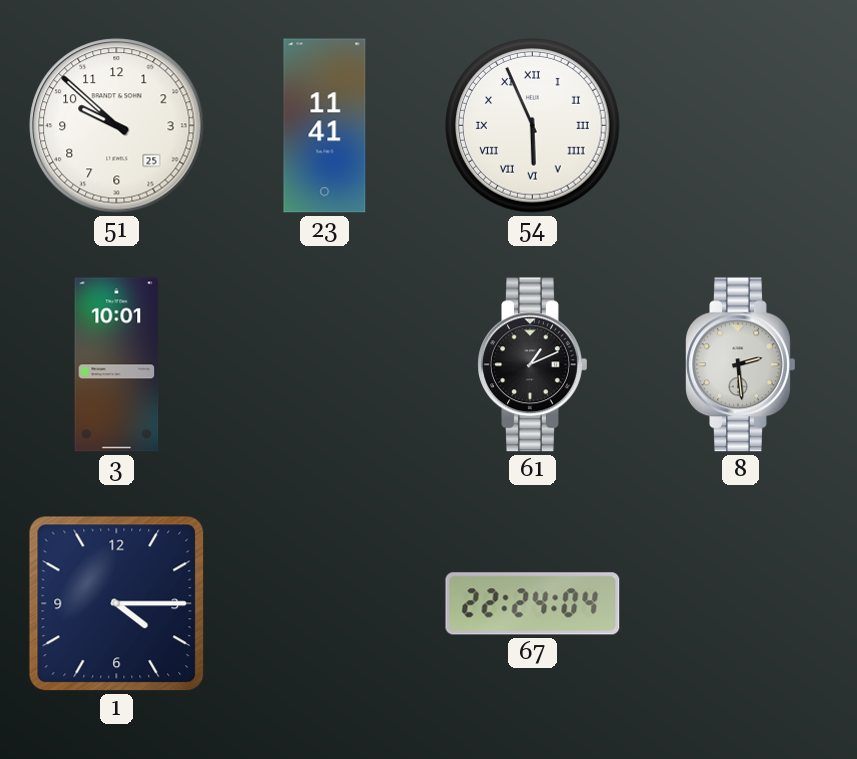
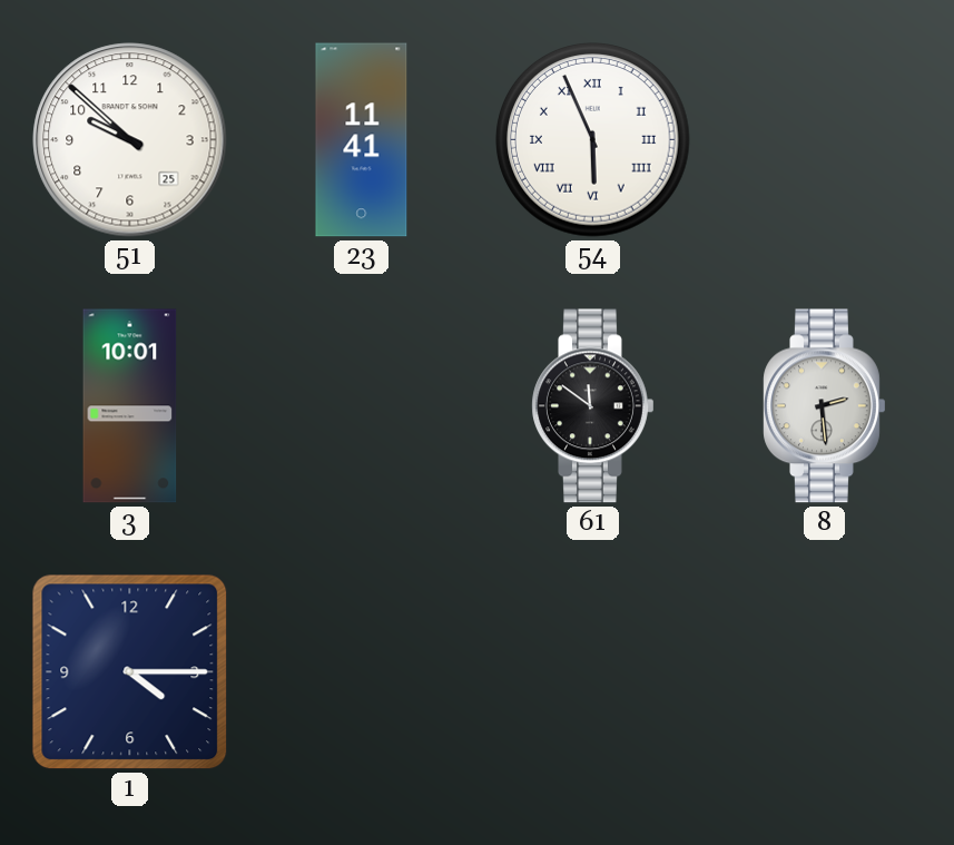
61: 1:11 -> 11:51 (593, 406)
67: 22:24 -> none (533, 604)
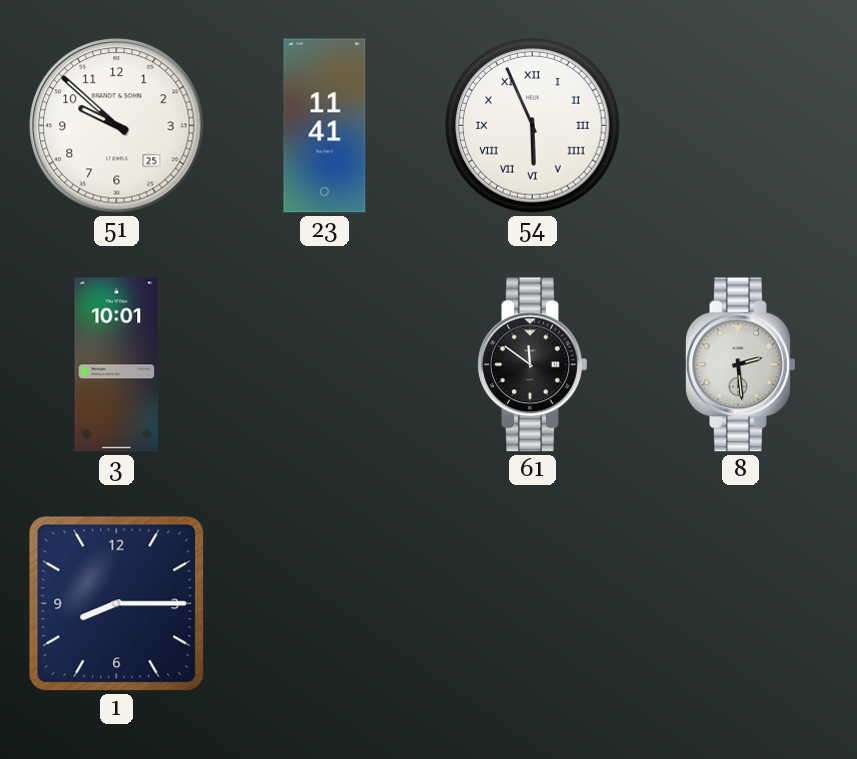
1: 4:15 -> 8:15 (117, 604)
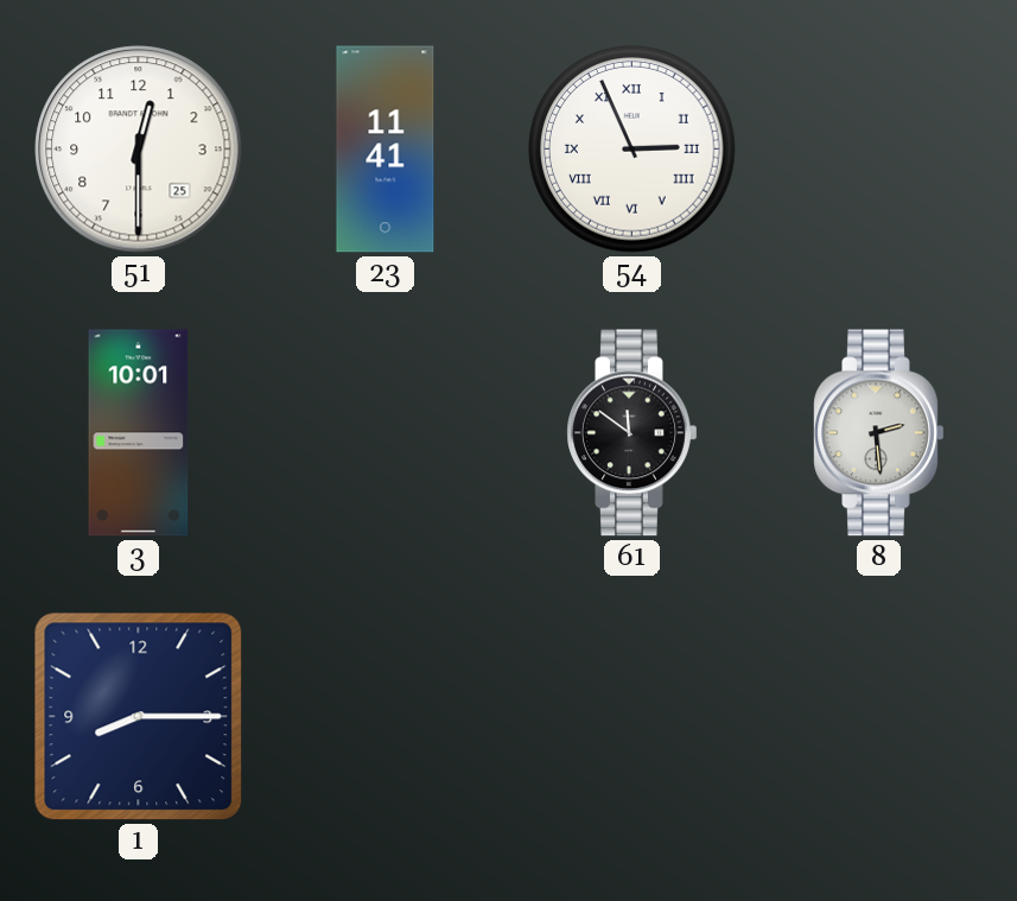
51: 9:52 -> 12:30 (139, 150)
54: 5:56 -> 2:56 (633, 150)
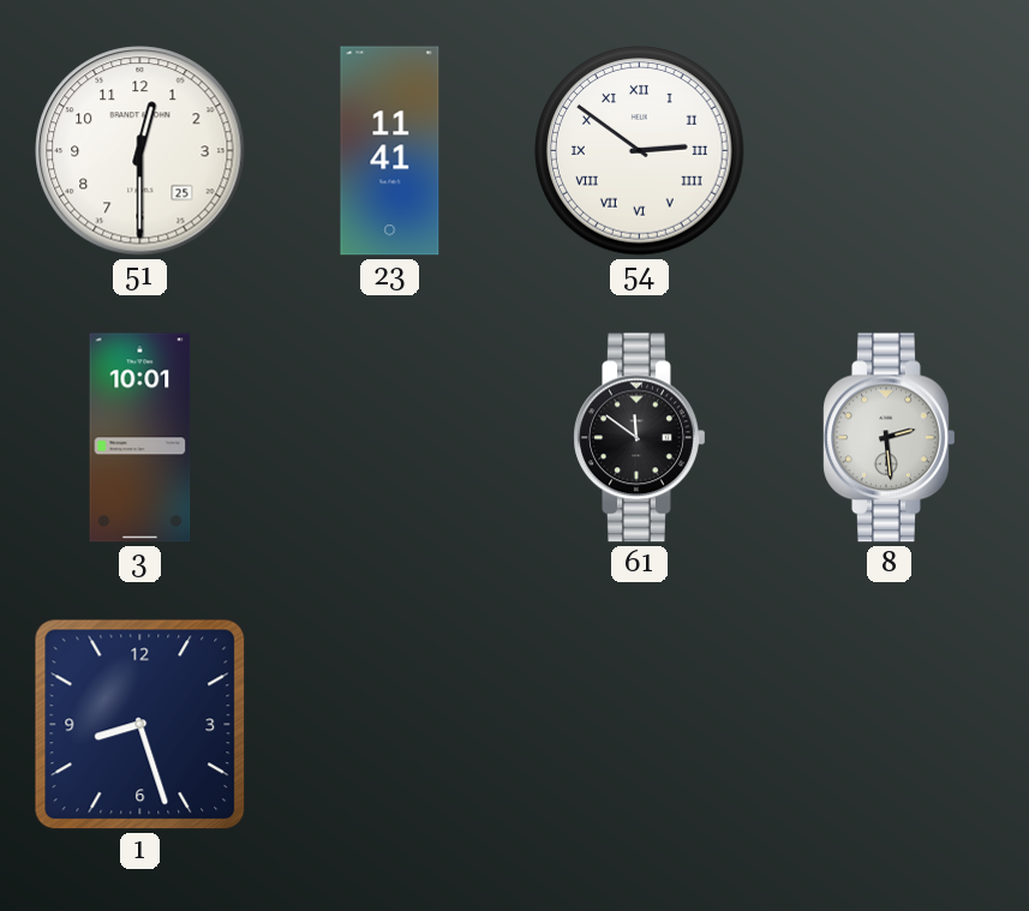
54: 2:56 -> 2:51 (640, 151)
1: 8:15 -> 8:27 (140, 725)
